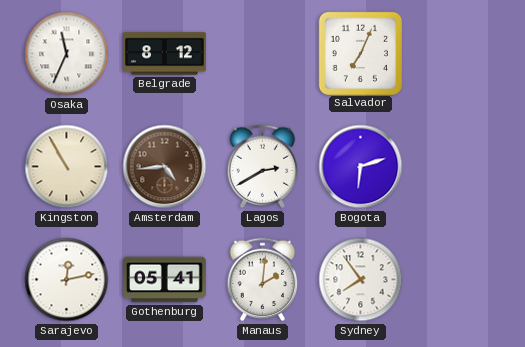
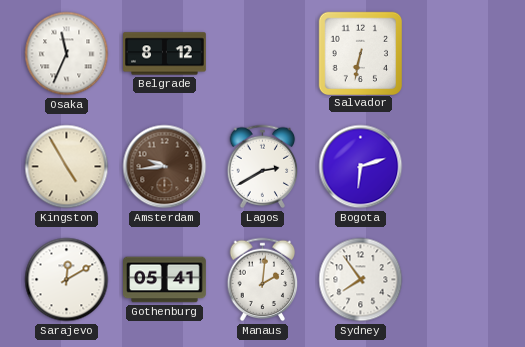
Salvador: 7:04 -> 6:32 (360, 53)
Kingston: 10:55 -> 4:55 (67, 167)
Amsterdam: 4:44 -> 9:44 (165, 167)
Sarajevo: 12:13 -> 12:10 (67, 280)
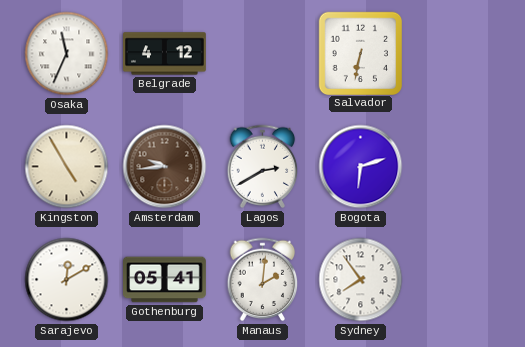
Belgrade: 8:12 -> 4:12 (165, 54)
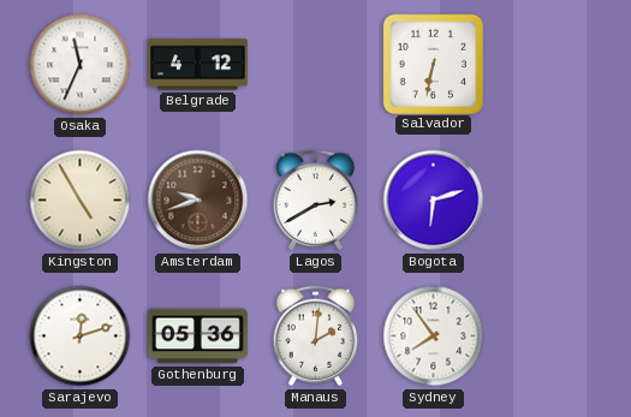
Amsterdam: 9:44 -> 9:42 (198, 201)
Sarajevo: 12:10 -> 12:12 (81, 336)
Gothenburg: 05:41 -> 05:36 (198, 336)
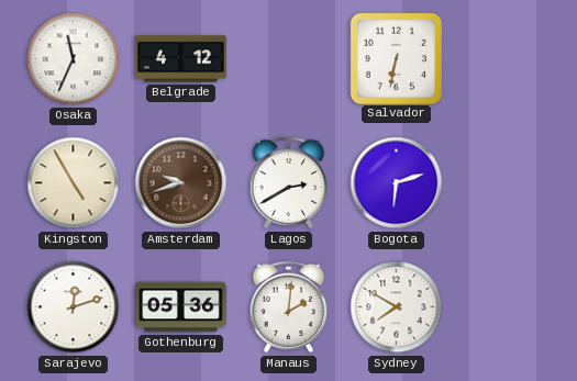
Sydney: 7:54 -> 7:50 (397, 307)
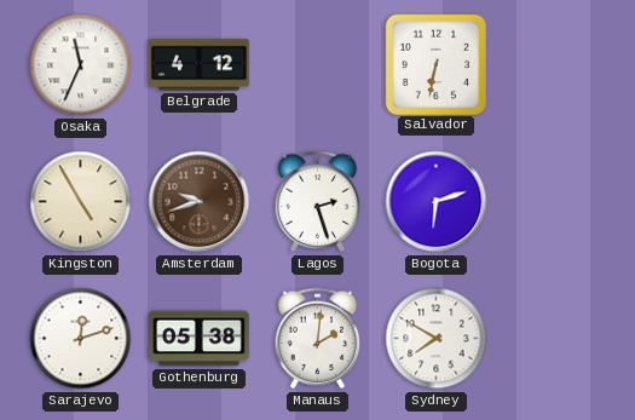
Lagos: 2:40 -> 2:27 (318, 202)
Gothenburg: 05:36 -> 05:38 (200, 339)
